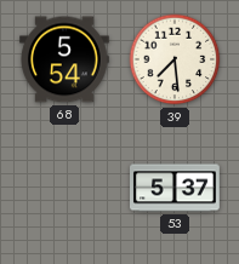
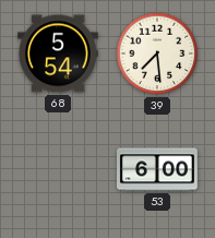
53: 5:37 -> 6:00 (158, 169)
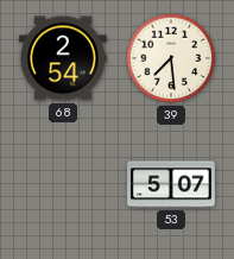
68: 5:54 -> 2:54 (64, 58)
53: 6:00 -> 5:07 (172, 184)
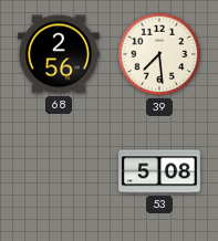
68: 2:54 -> 2:56 (60, 54)
53: 5:07 -> 5:08 (160, 171)
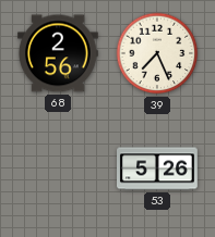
39: 7:29 -> 7:26 (157, 53)
53: 5:08 -> 5:26 (158, 169)
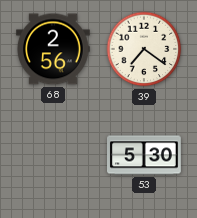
39: 7:26 -> 7:21 (144, 49)
53: 5:26 -> 5:30 (145, 155)
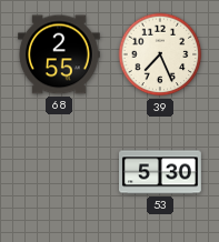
68: 2:56 -> 2:55 (60, 54)
39: 7:21 -> 7:26 (160, 54)
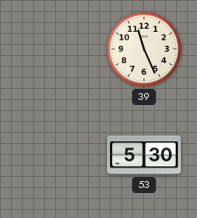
68: 2:55 -> none (60, 54)
39: 7:26 -> 11:26 (144, 49)
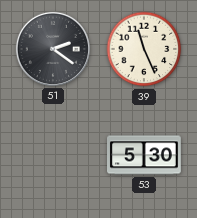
51: none -> 2:21 (53, 49)
